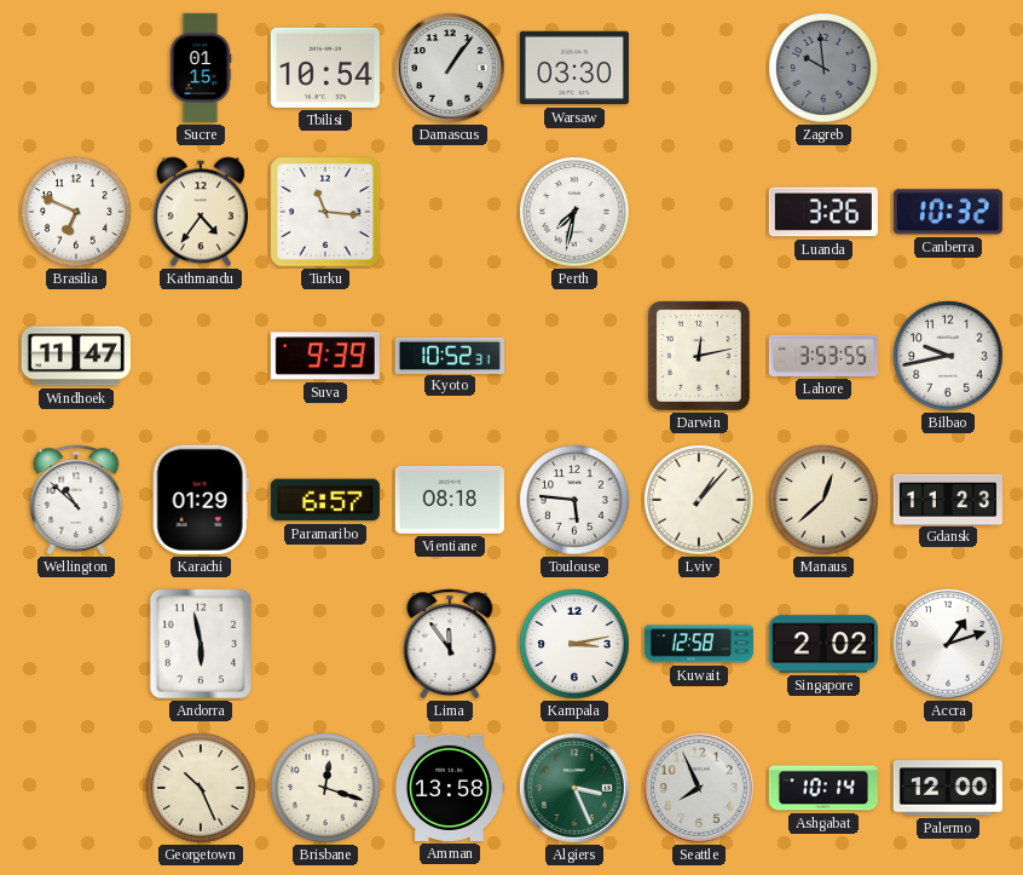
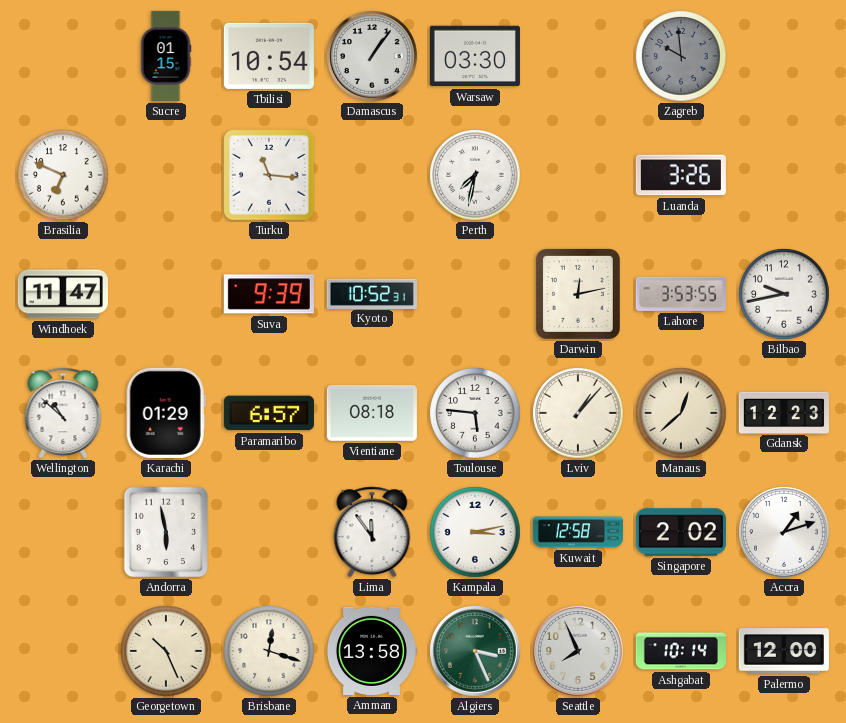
Kathmandu: 4:36 -> none (201, 212)
Canberra: 10:32 -> none (948, 212)
Gdansk: 11:23 -> 12:23 (784, 412)
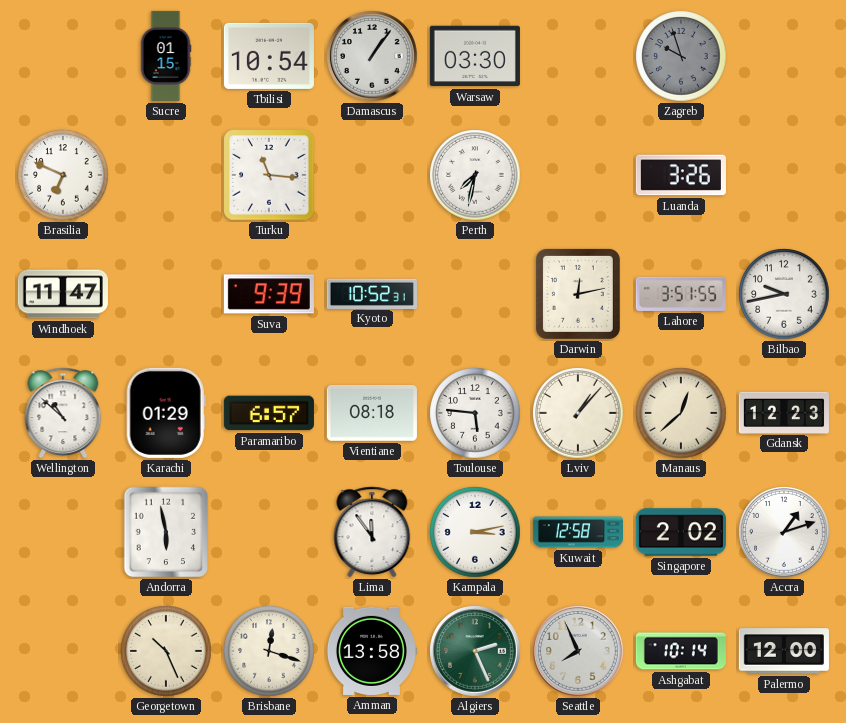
Zagreb: 9:59 -> 9:57 (681, 56)
Lahore: 3:53 -> 3:51 (681, 294)
Algiers: 3:26 -> 2:26 (475, 651)
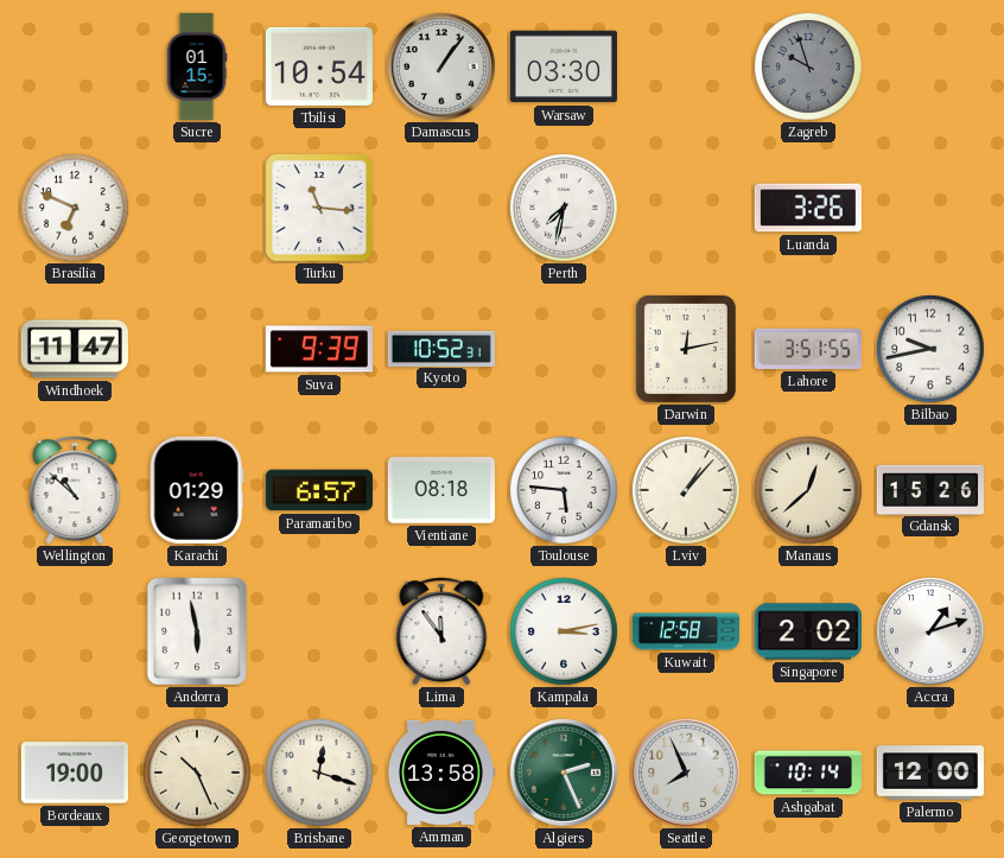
Gdansk: 12:23 -> 15:26 (930, 489)
Bordeaux: none -> 19:00 (75, 773)
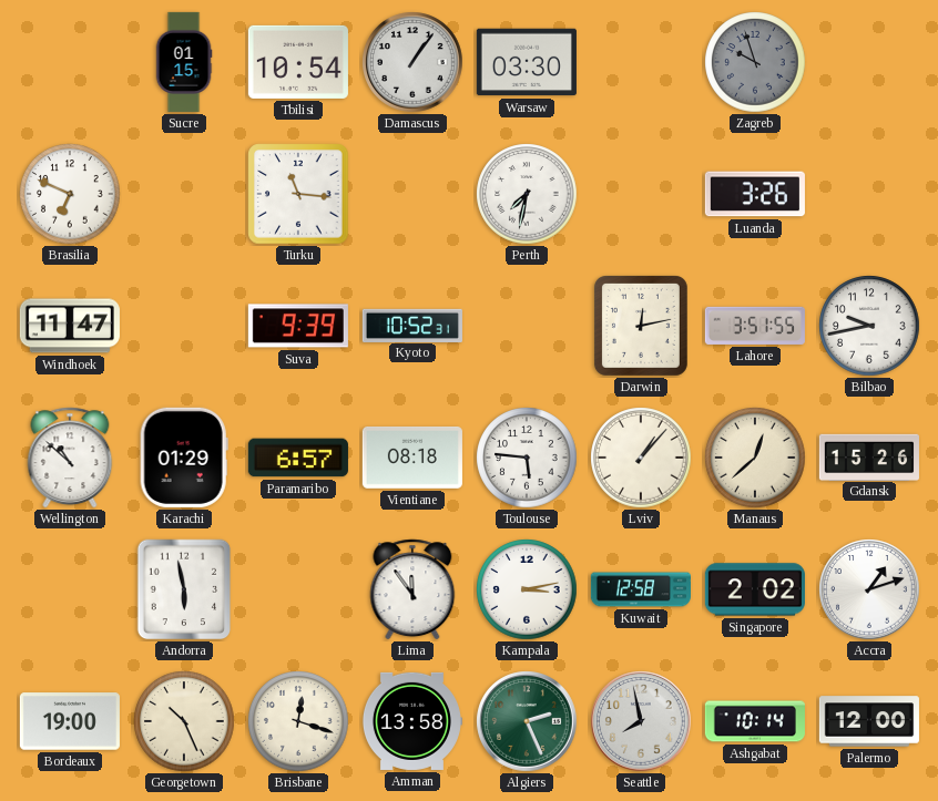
Seattle: 7:56 -> 7:58 (641, 721)
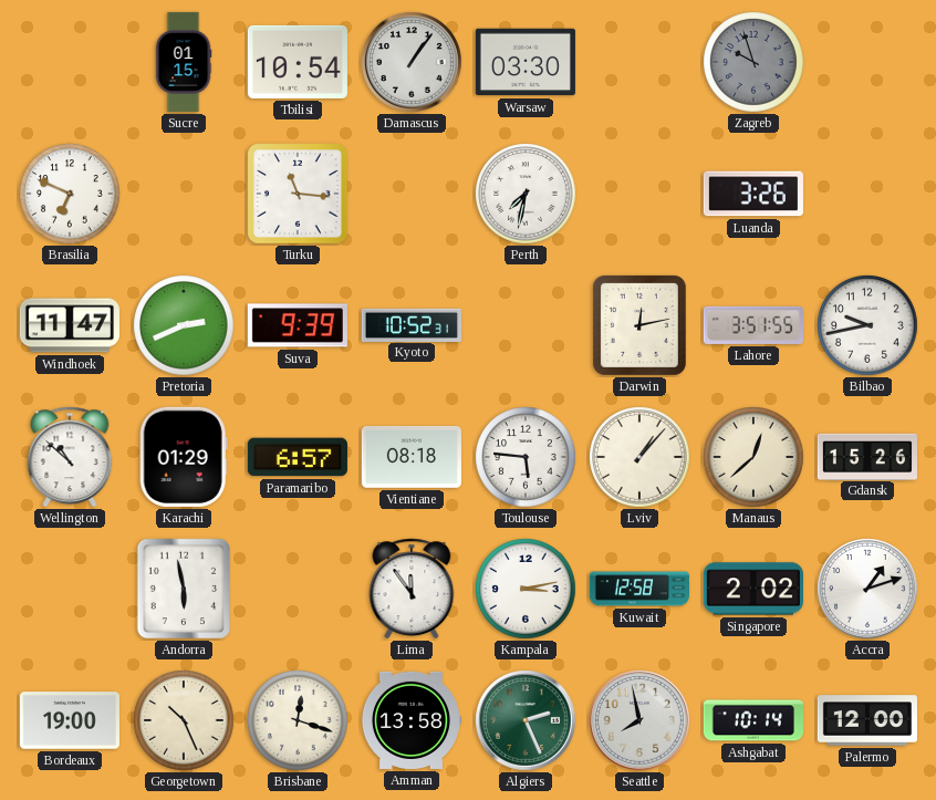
Pretoria: none -> 2:41 (184, 325)
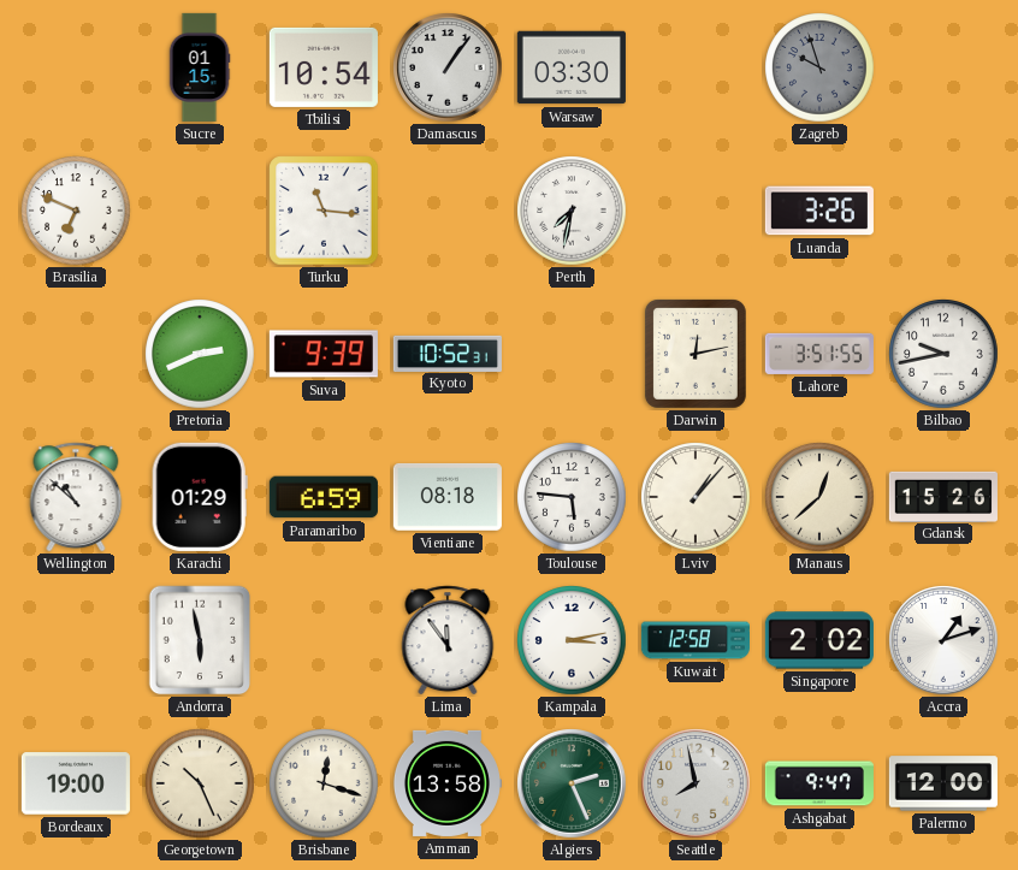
Windhoek: 11:47 -> none (70, 325)
Paramaribo: 6:57 -> 6:59 (324, 497)
Ashgabat: 10:14 -> 9:47 (819, 783)
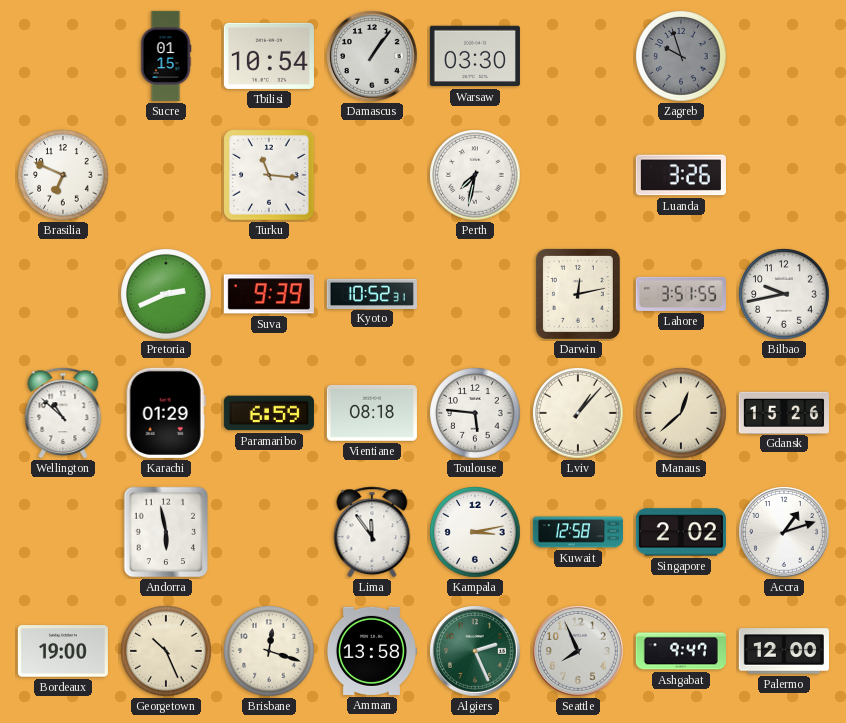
Seattle: 7:58 -> 7:56 (578, 651)
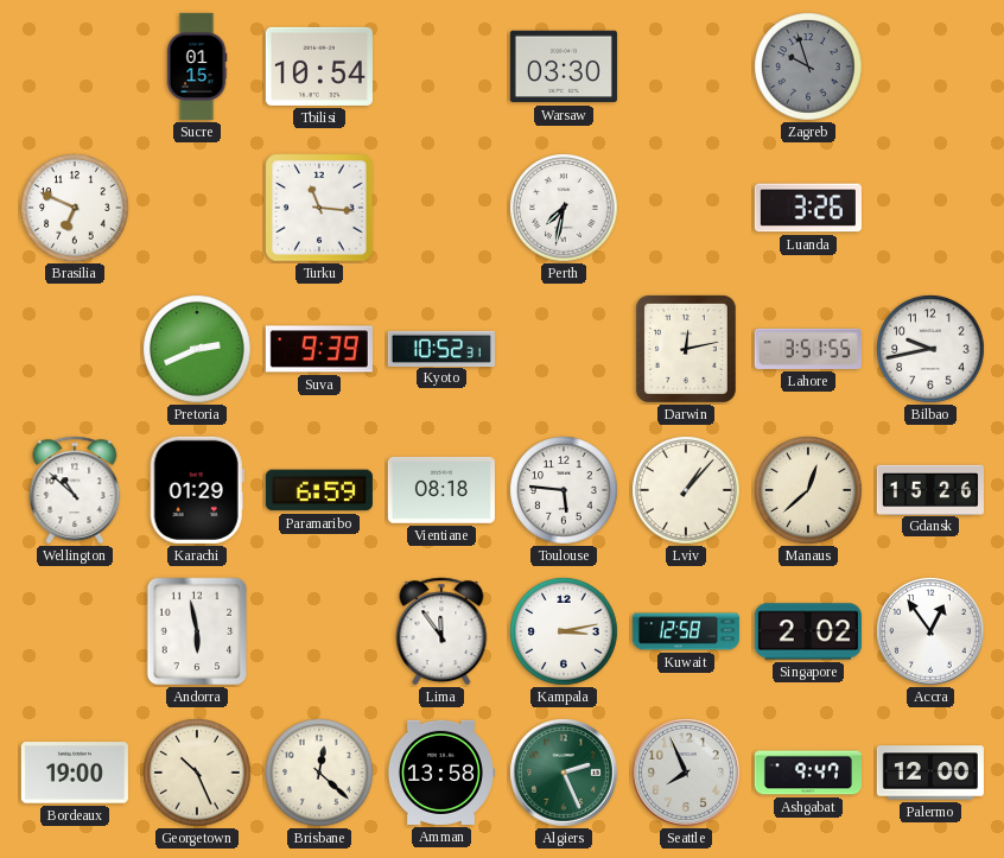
Damascus: 1:06 -> none (372, 56)
Accra: 1:12 -> 12:54 (930, 631)
Brisbane: 12:18 -> 12:22 (319, 773)
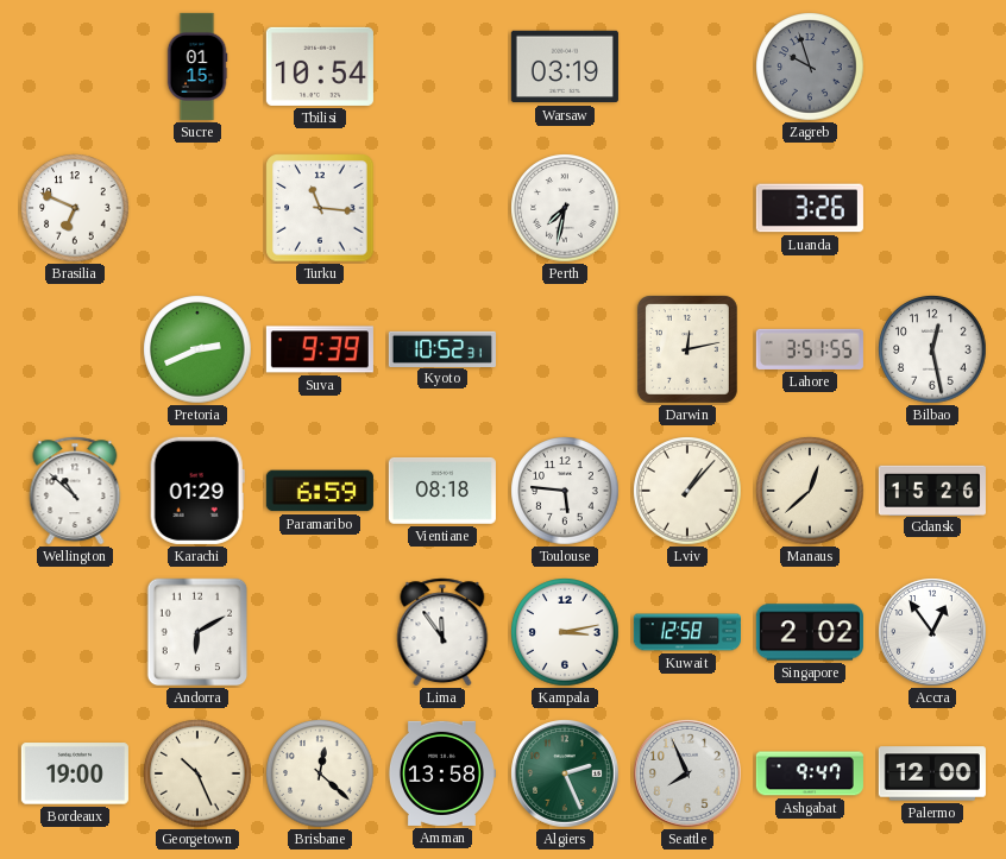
Warsaw: 03:30 -> 03:19 (565, 67)
Bilbao: 9:43 -> 12:28 (932, 349)
Andorra: 5:58 -> 6:10 (197, 632)
